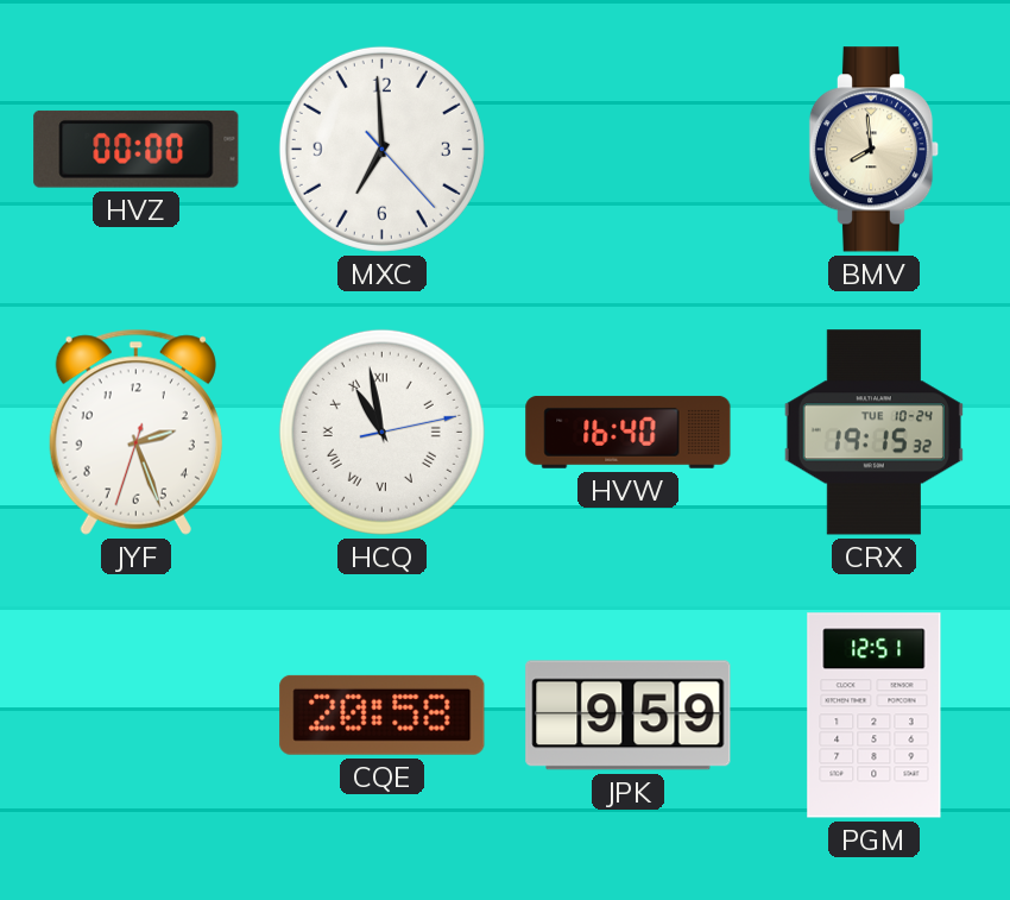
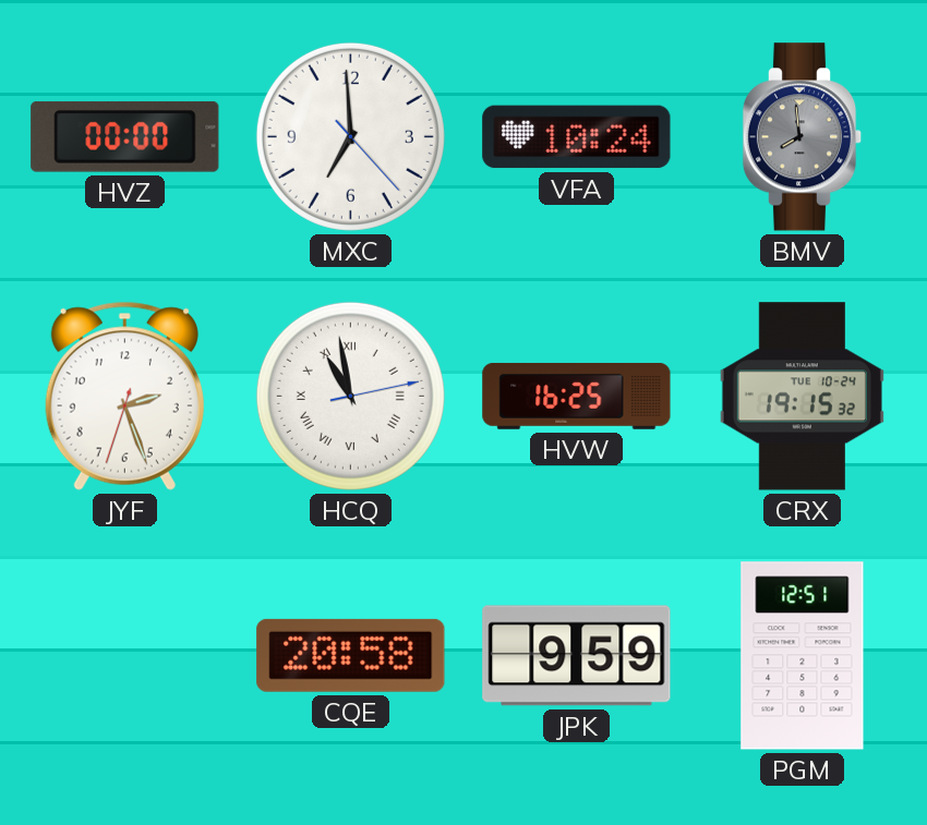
VFA: none -> 10:24 (577, 137)
BMV dial: cream -> grey (803, 137)
HVW: 16:40 -> 16:25 (577, 396)
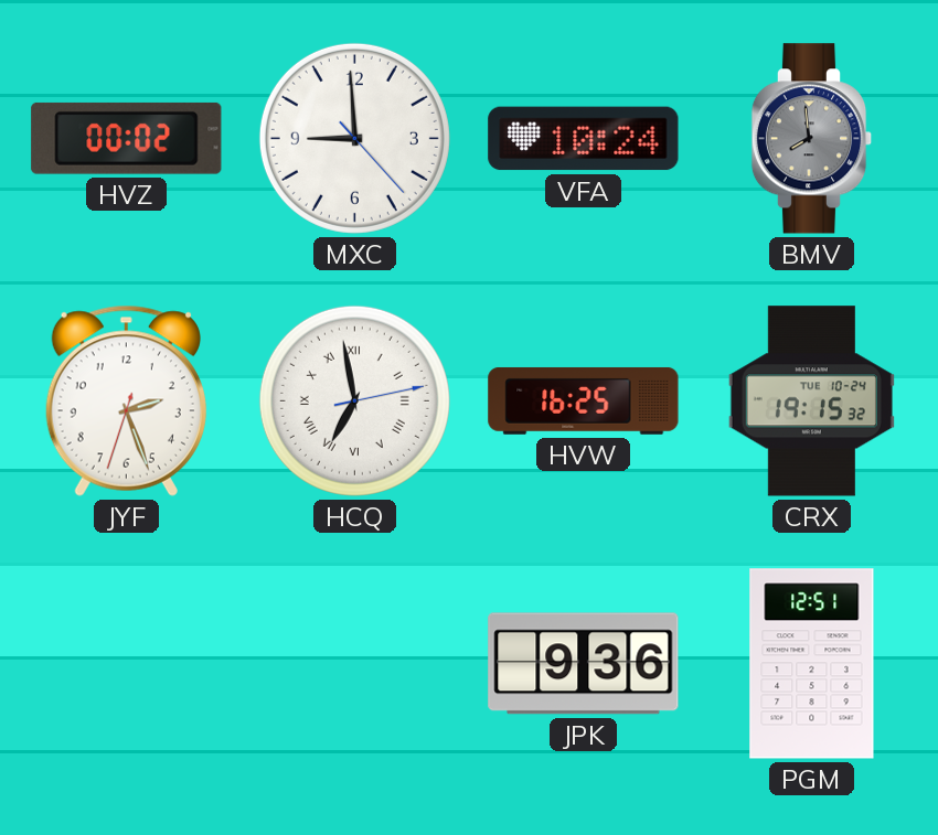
HVZ: 00:00 -> 00:02 (127, 138)
MXC: 6:59 -> 8:59 (354, 138)
HCQ: 10:58 -> 6:58 (354, 400)
CQE: 20:58 -> none (351, 655)
JPK: 9:59 -> 9:36 (584, 664)
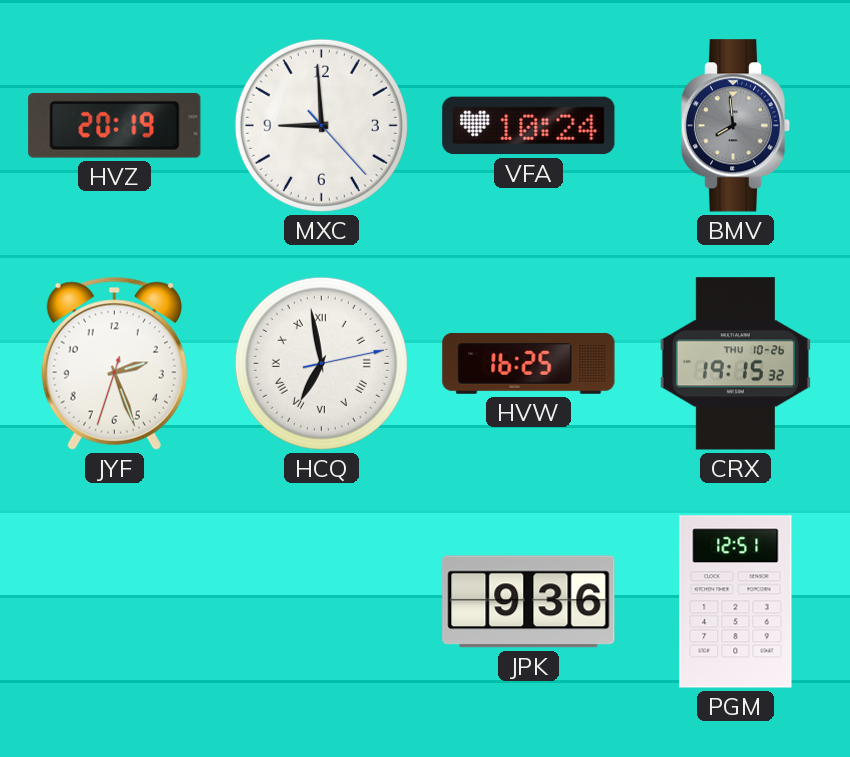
HVZ: 00:02 -> 20:19 (115, 125)
CRX date: TUE 10-24 -> THU 10-26 (735, 364)
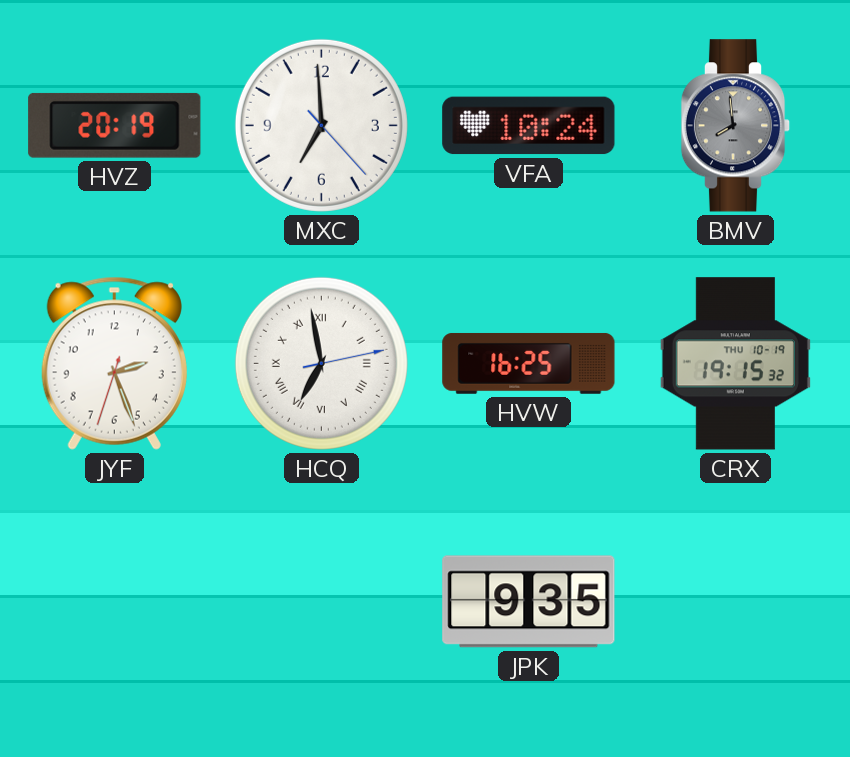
MXC: 8:59 -> 6:59 (321, 125)
CRX date: THU 10-26 -> THU 10-19 (735, 364)
JPK: 9:36 -> 9:35 (529, 602)
PGM: 12:51 -> none (736, 602)
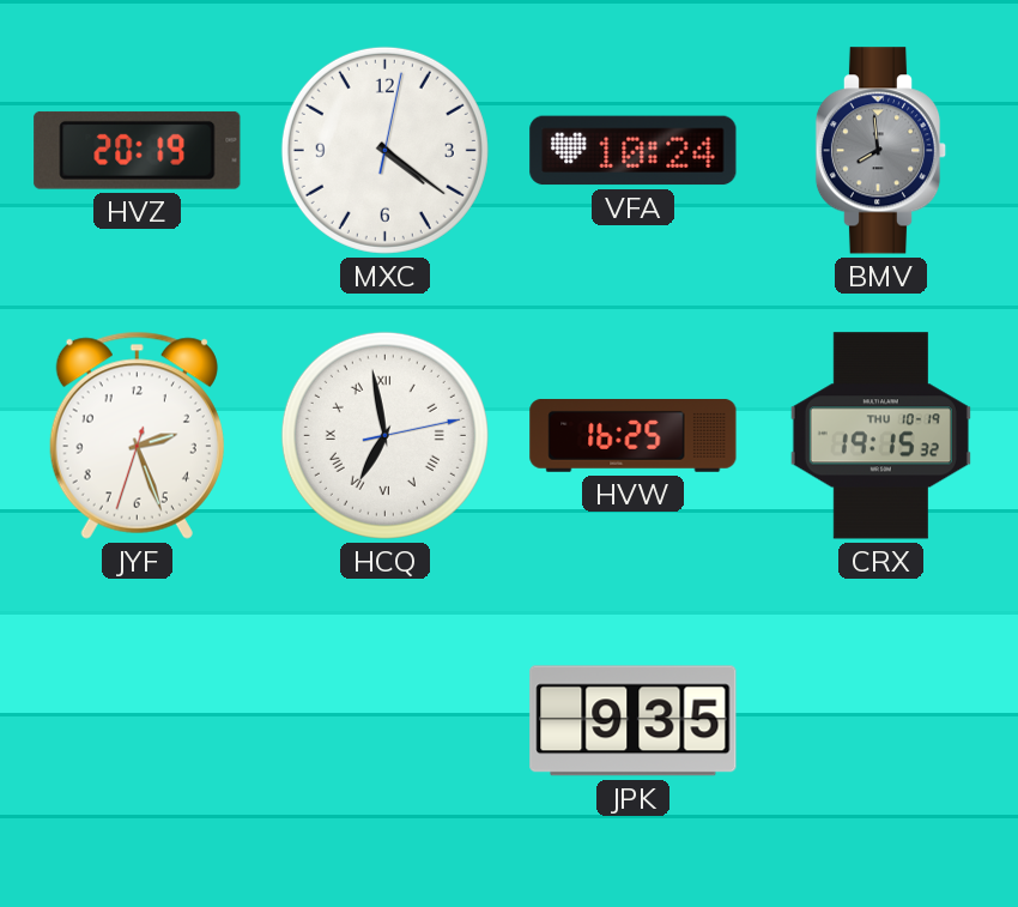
MXC: 6:59 -> 4:21 (384, 150)
